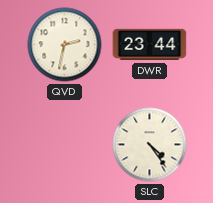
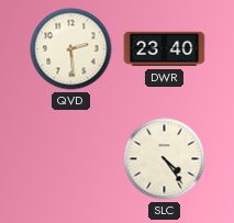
QVD: 2:32 -> 2:29 (71, 49)
DWR: 23:44 -> 23:40 (165, 49)
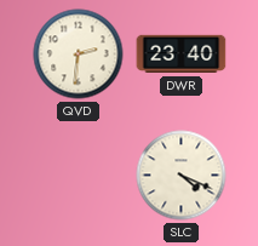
QVD: 2:29 -> 2:31 (79, 55)
SLC: 4:24 -> 4:19 (182, 176)
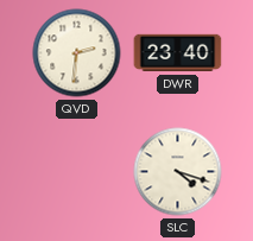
SLC: 4:19 -> 4:18 (178, 172)
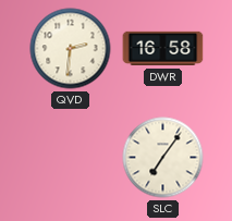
DWR: 23:40 -> 16:58 (163, 49)
SLC: 4:18 -> 7:06 (163, 158)
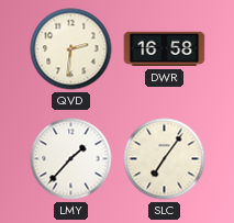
LMY: none -> 1:37 (71, 159)
